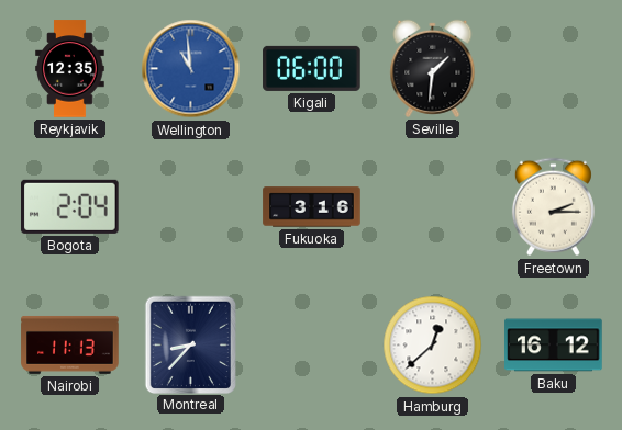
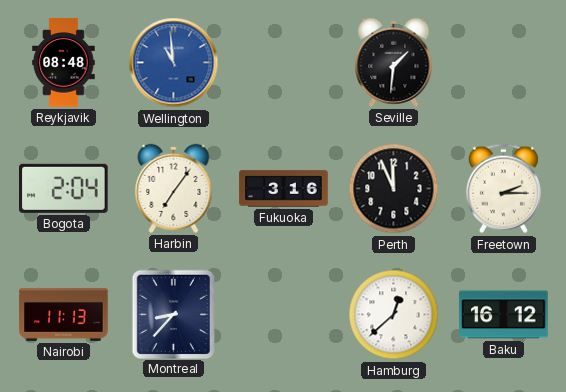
Reykjavik: 12:35 -> 08:48 (64, 63)
Kigali: 06:00 -> none (312, 68)
Harbin: none -> 7:06 (174, 188)
Perth: none -> 11:56 (394, 189)
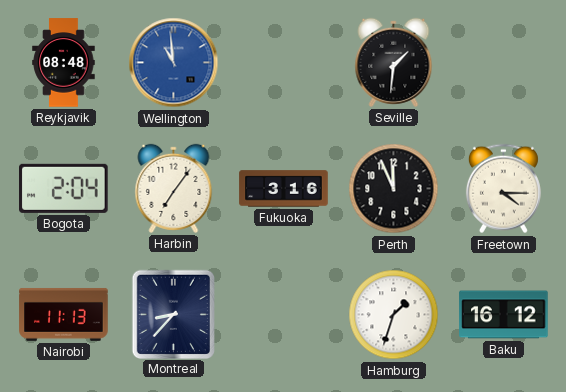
Freetown: 2:15 -> 4:15 (503, 189)
Hamburg: 12:38 -> 1:33 (394, 315)
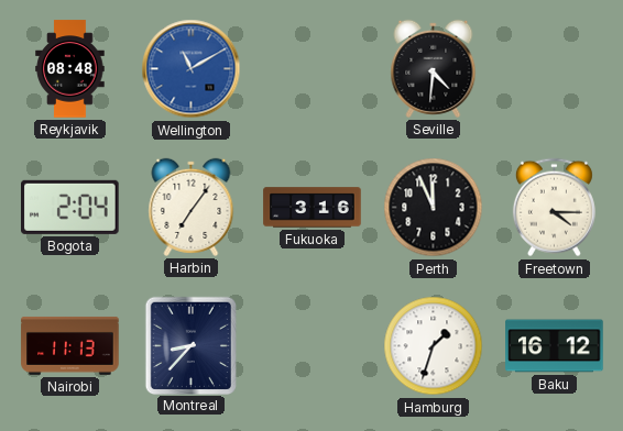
Wellington: 10:59 -> 11:10 (192, 69)
Seville: 1:31 -> 4:31 (434, 68)
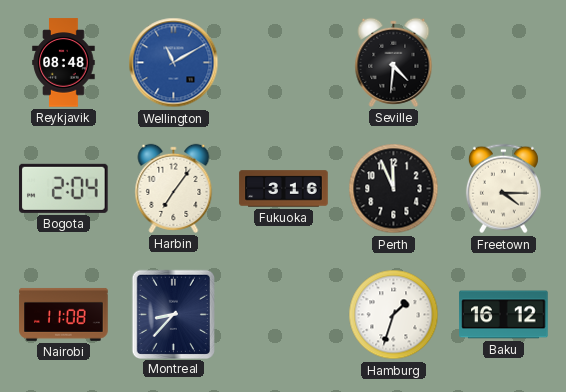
Nairobi: 11:13 -> 11:08 (64, 314)
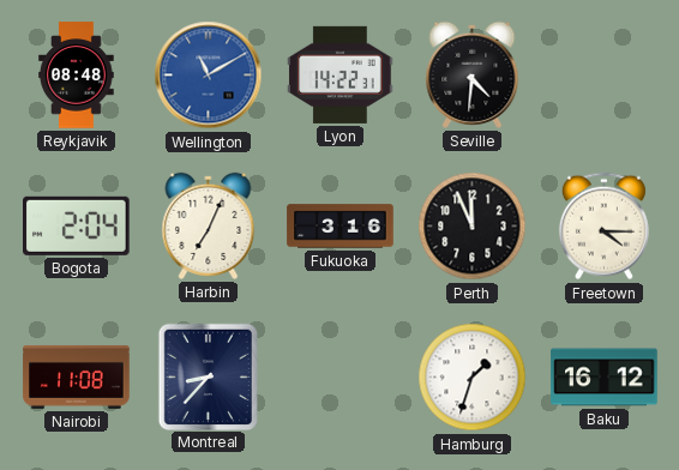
Lyon: none -> 14:22 (341, 74)
Harbin: 7:06 -> 7:04 (209, 225)
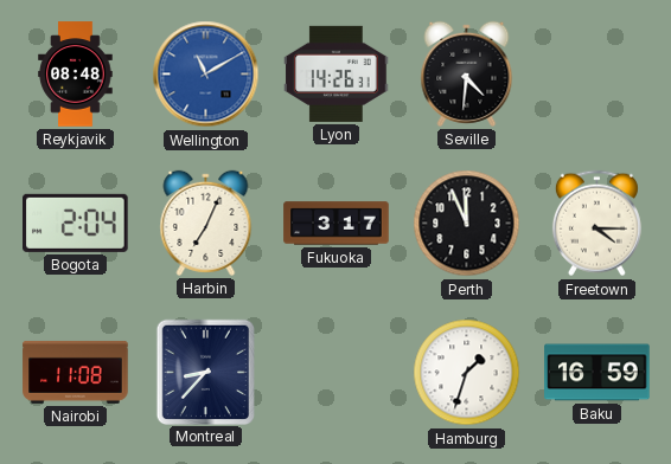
Lyon: 14:22 -> 14:26 (337, 73)
Fukuoka: 3:16 -> 3:17 (337, 224)
Baku: 16:12 -> 16:59 (597, 373)
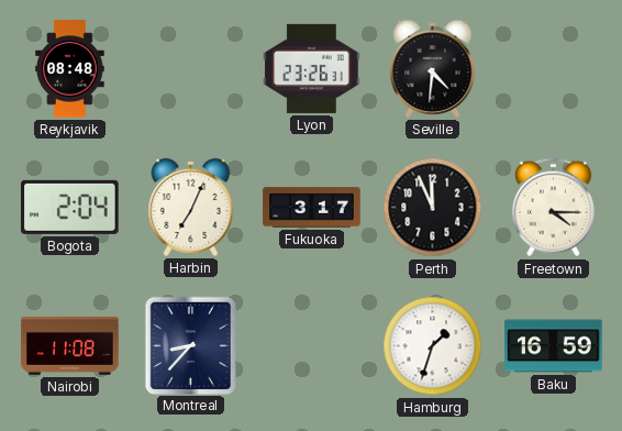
Wellington: 11:10 -> none (206, 75)
Lyon: 14:26 -> 23:26 (312, 68)
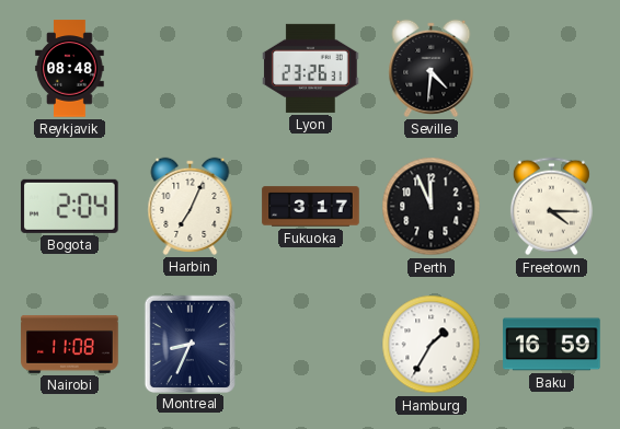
Montreal: 8:37 -> 8:34 (190, 344)
Hamburg: 1:33 -> 1:35 (432, 345)
